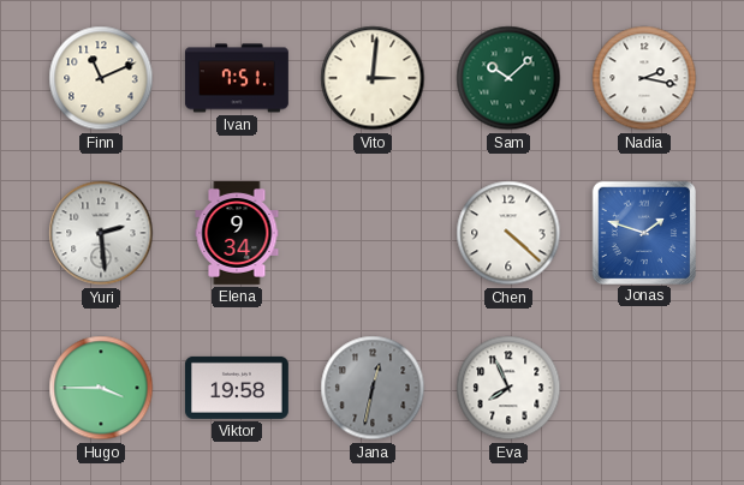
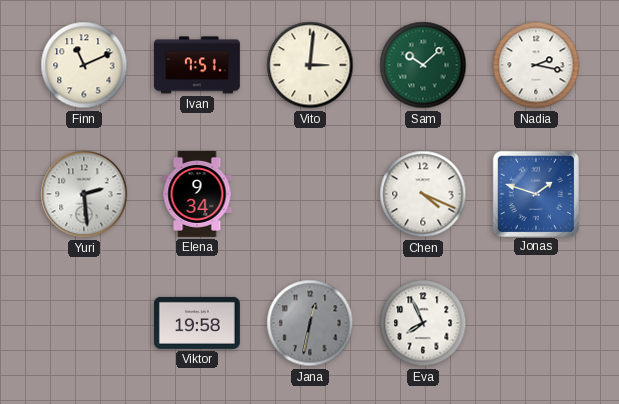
Chen: 4:22 -> 4:19 (423, 194)
Hugo: 3:45 -> none (101, 388)
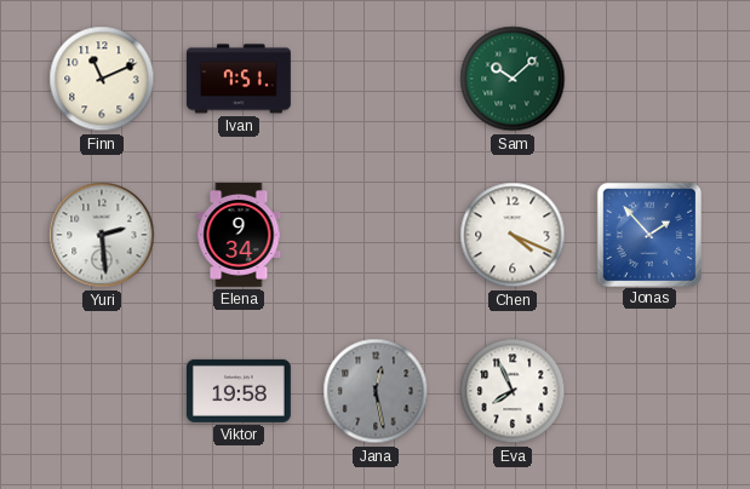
Vito: 3:01 -> none (310, 65)
Nadia: 2:17 -> none (536, 65)
Jonas: 1:48 -> 1:53 (648, 234)
Jana: 12:32 -> 12:28 (376, 391)
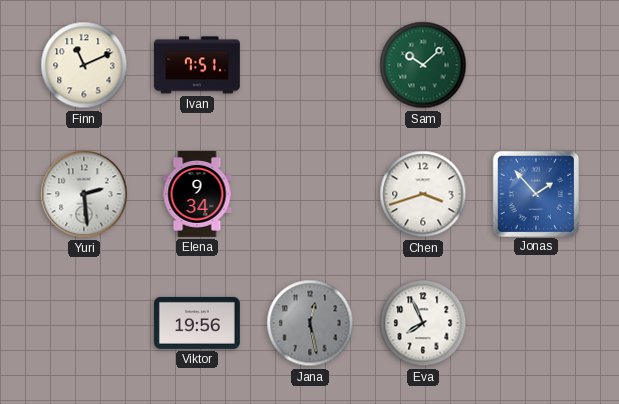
Chen: 4:19 -> 3:42 (423, 194)
Viktor: 19:58 -> 19:56 (197, 323)
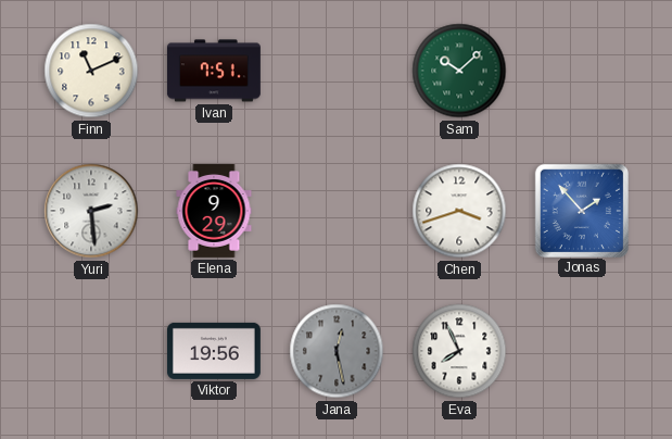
Elena: 9:34 -> 9:29 (214, 212)
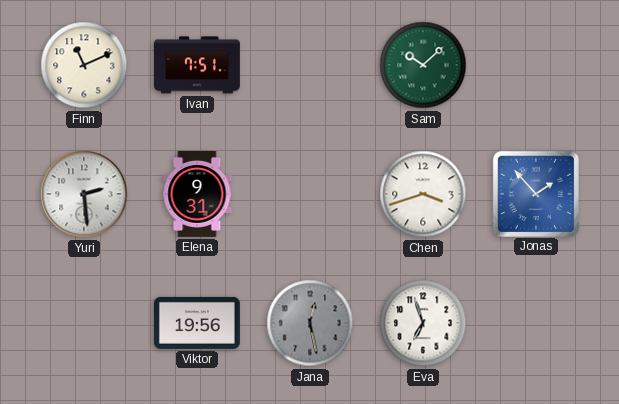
Elena: 9:29 -> 9:31 (197, 195)
Eva: 7:56 -> 6:57 (423, 323)
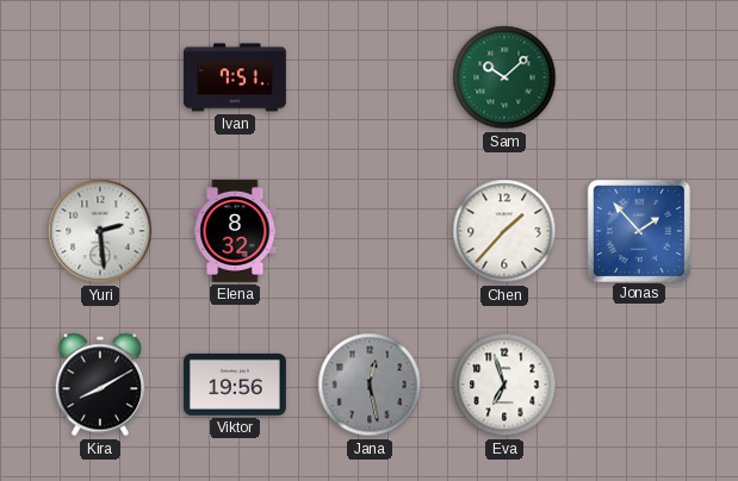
Finn: 11:11 -> none (84, 65)
Elena: 9:31 -> 8:32 (235, 232)
Chen: 3:42 -> 1:37 (504, 231)
Kira: none -> 8:10 (100, 385)
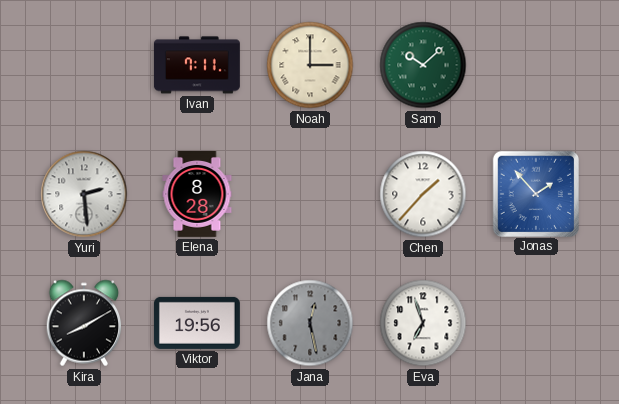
Ivan: 7:51 -> 7:11 (197, 65)
Noah: none -> 3:00 (310, 65)
Elena: 8:32 -> 8:28 (197, 195)
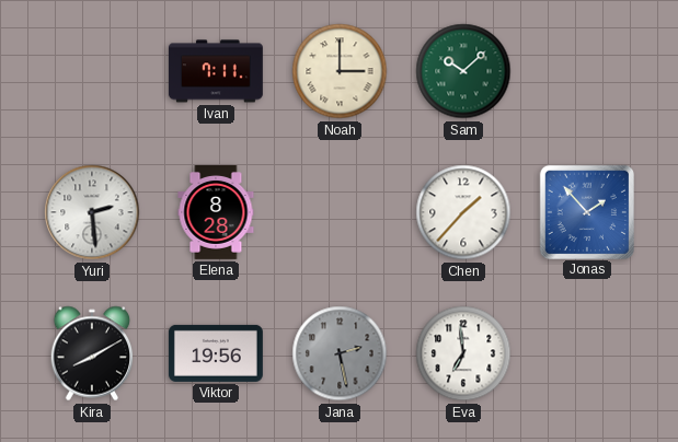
Jana: 12:28 -> 2:28 (340, 353)
Eva: 6:57 -> 6:59 (463, 353)
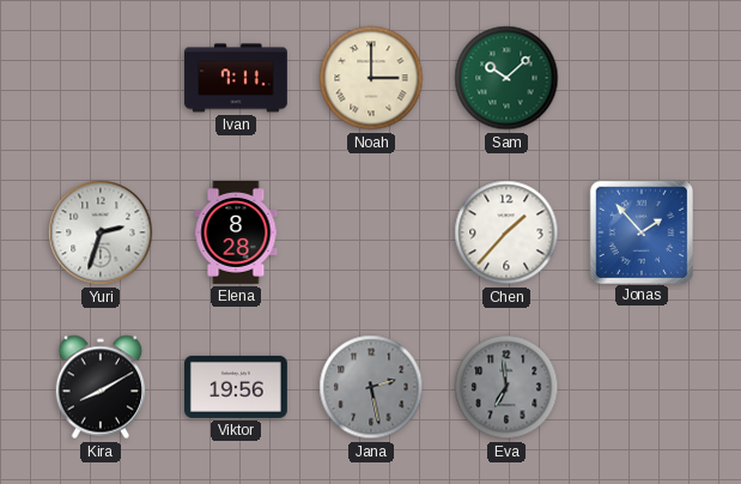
Yuri: 2:29 -> 2:33 (101, 232)
Eva dial: white -> grey (506, 387)
